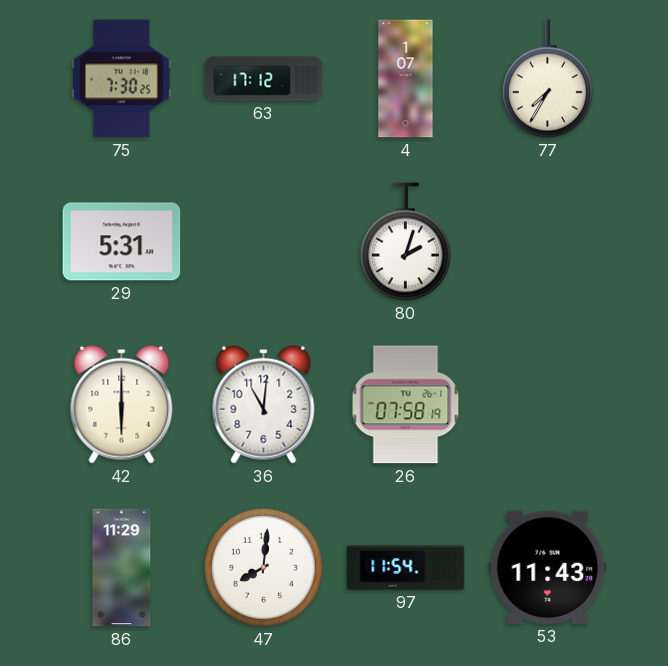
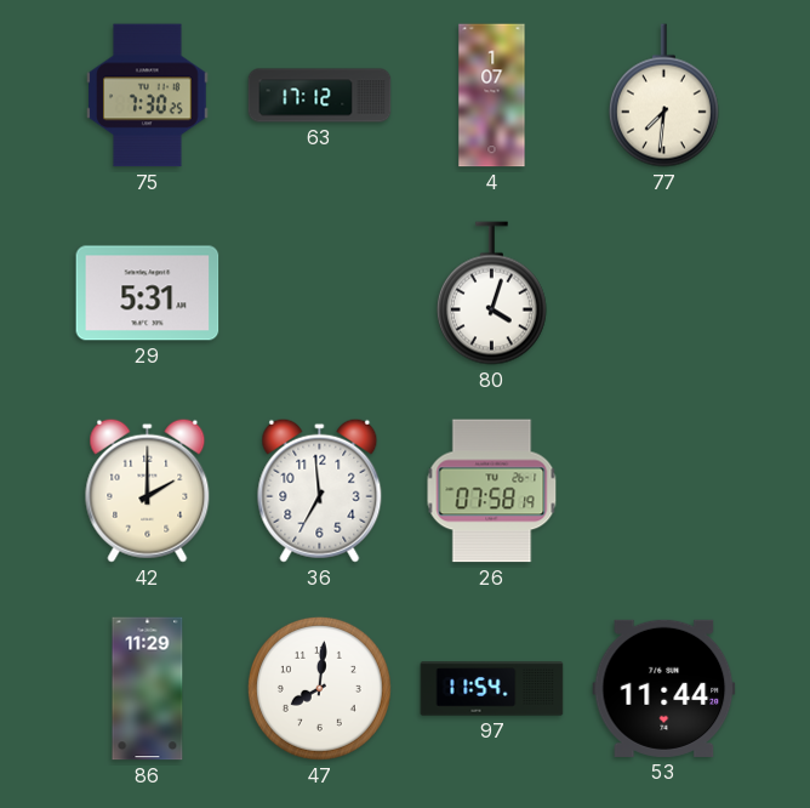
77: 7:35 -> 7:31 (663, 96)
80: 2:03 -> 4:03 (491, 294)
42: 6:00 -> 2:00 (148, 490)
36: 11:01 -> 6:59 (320, 490)
53: 11:43 -> 11:44 (664, 688)
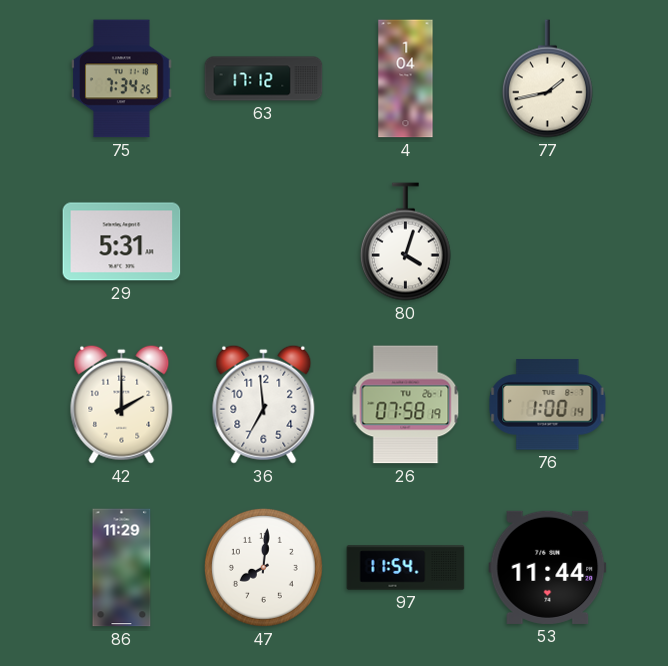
75: 7:30 -> 7:34 (122, 79)
4: 1:07 -> 1:04 (406, 79)
77: 7:31 -> 1:43 (547, 79)
76: none -> 1:00 (548, 405)
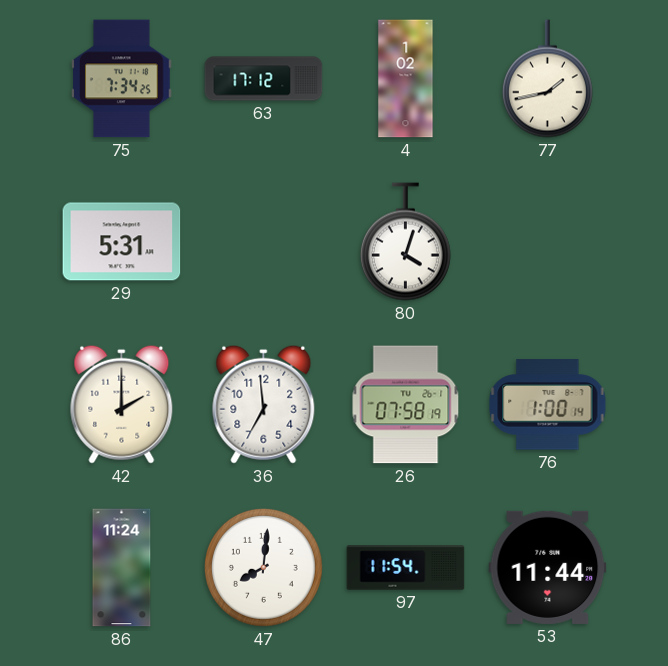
4: 1:04 -> 1:02 (406, 79)
86: 11:29 -> 11:24 (122, 568)
